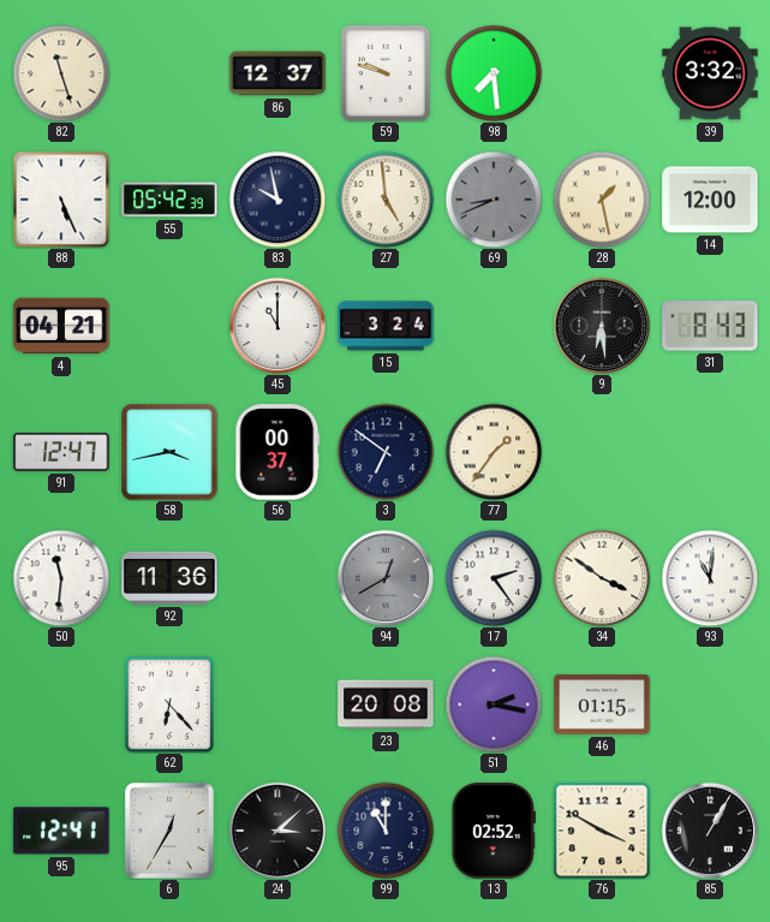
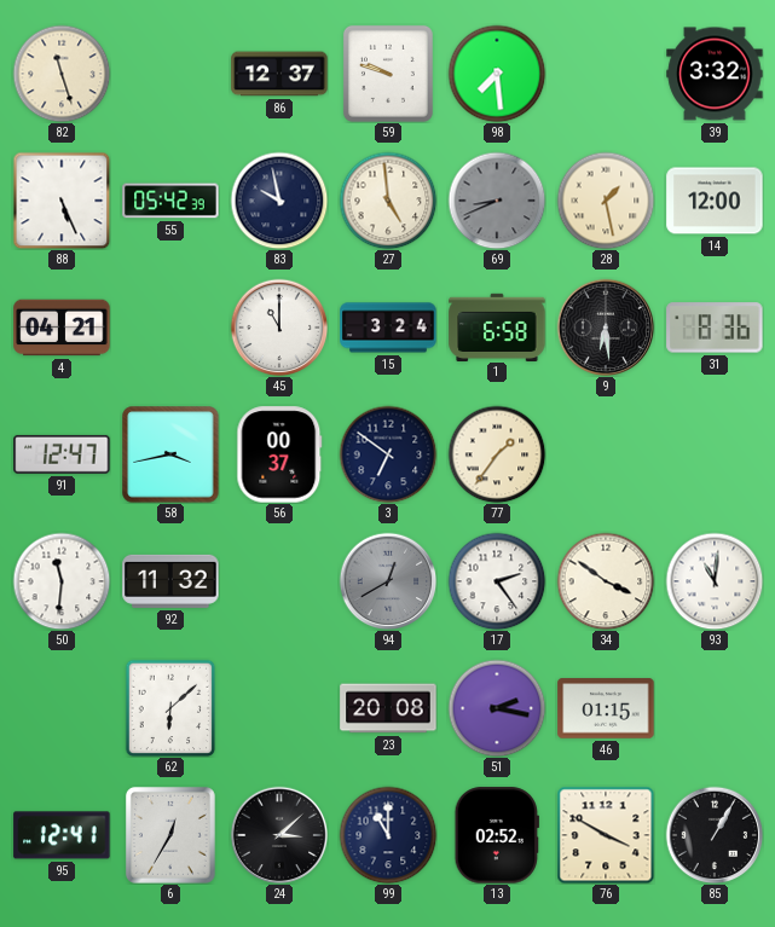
1: none -> 6:58 (497, 326)
31: 8:43 -> 8:36 (715, 328)
92: 11:36 -> 11:32 (170, 581)
62: 6:23 -> 6:08 (170, 708)
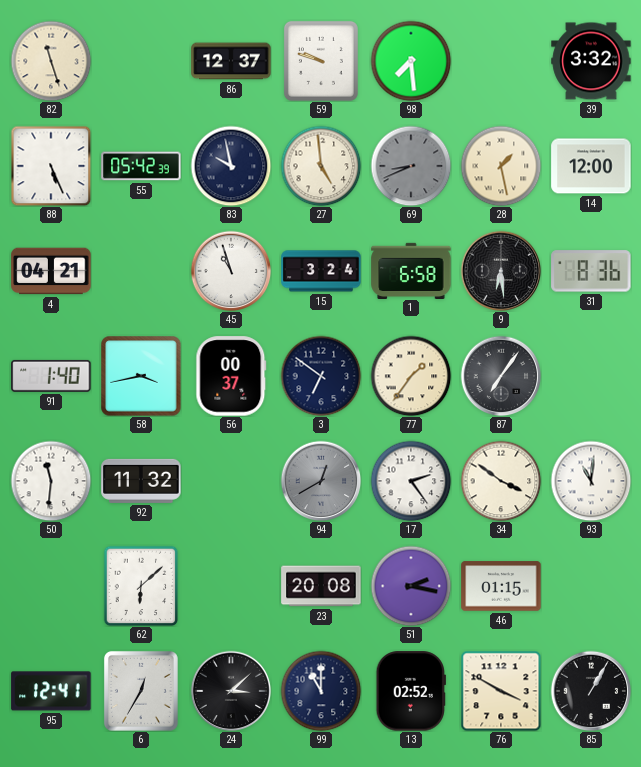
45: 11:00 -> 10:57 (231, 271)
91: 12:47 -> 1:40 (51, 376)
87: none -> 7:06 (501, 376)
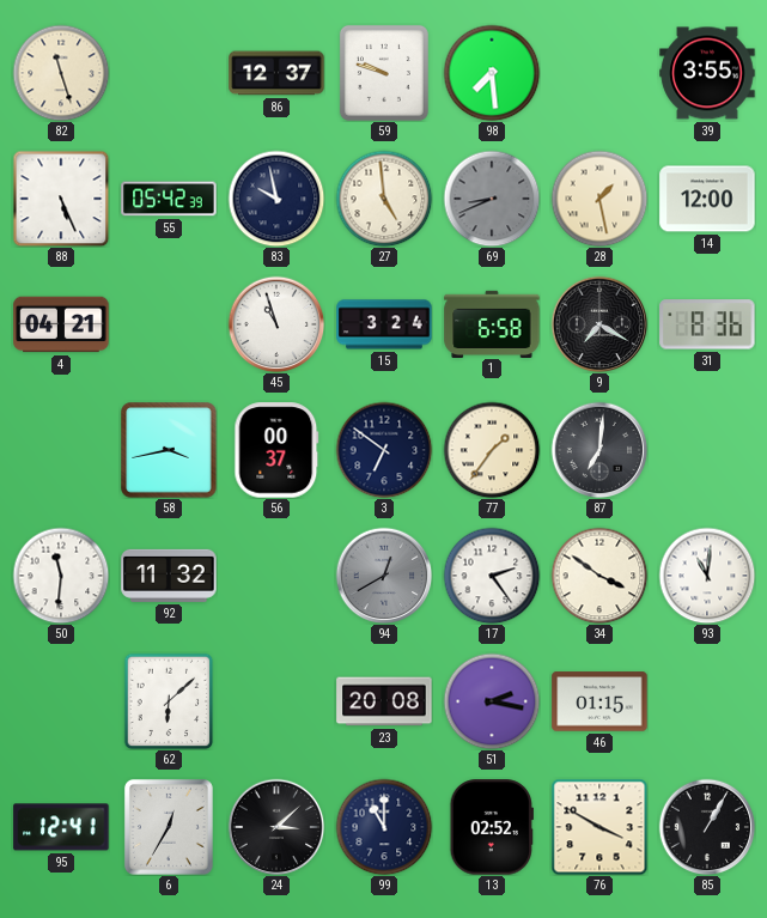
39: 3:32 -> 3:55 (707, 73)
9: 6:29 -> 7:20 (599, 324)
91: 1:40 -> none (51, 376)
87: 7:06 -> 7:01 (599, 450)
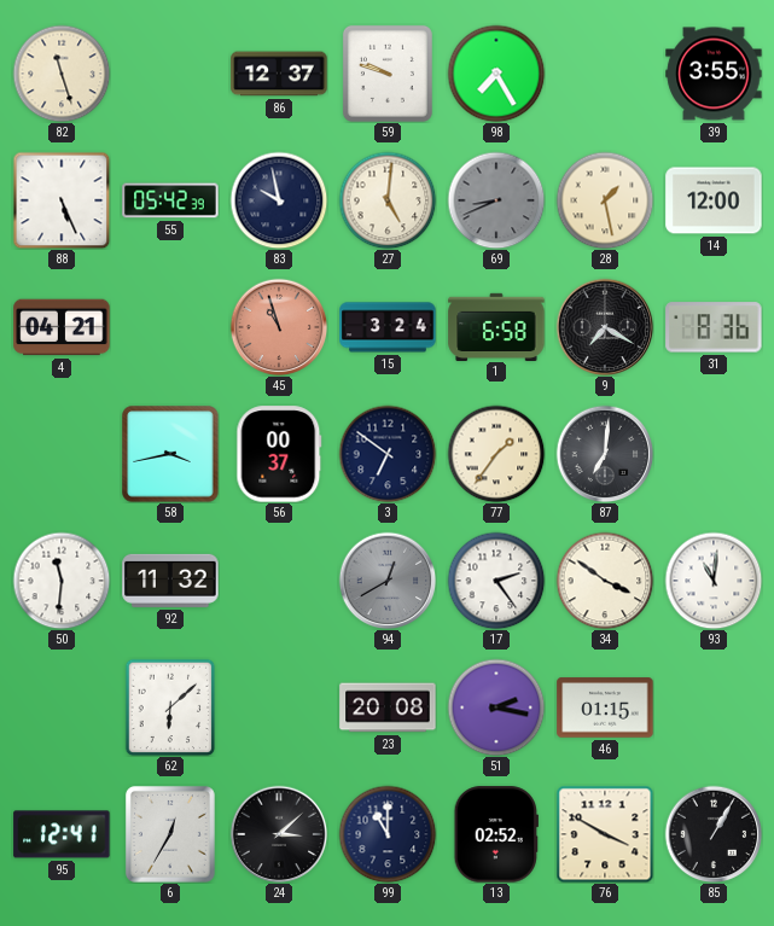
98: 7:29 -> 7:25 (496, 74)
27: 4:59 -> 5:01 (388, 200)
45 dial: white -> salmon (279, 327)
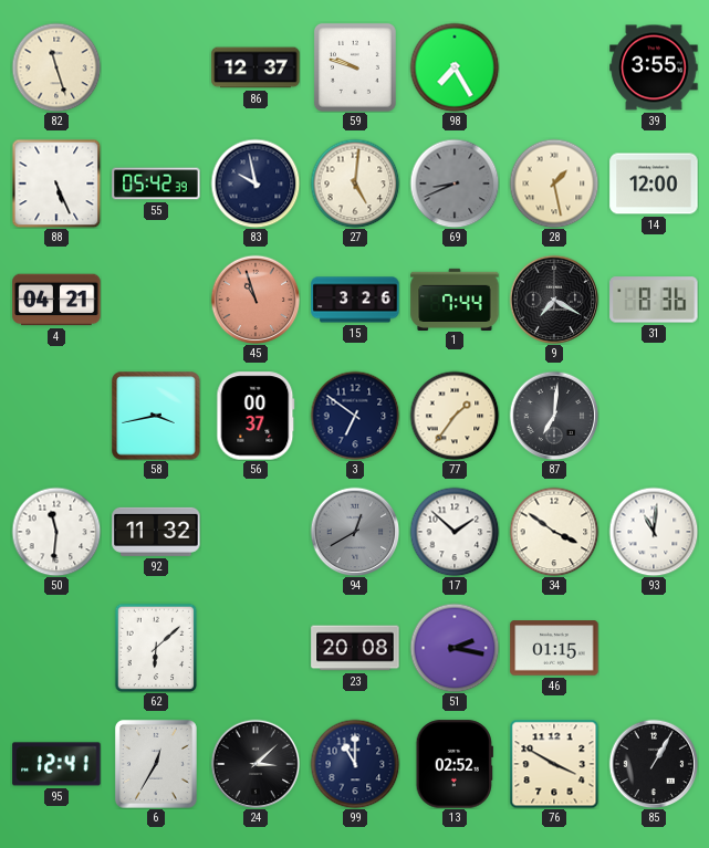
15: 3:24 -> 3:26 (355, 300)
1: 6:58 -> 7:44 (455, 299)
17: 2:24 -> 1:52 (455, 532)
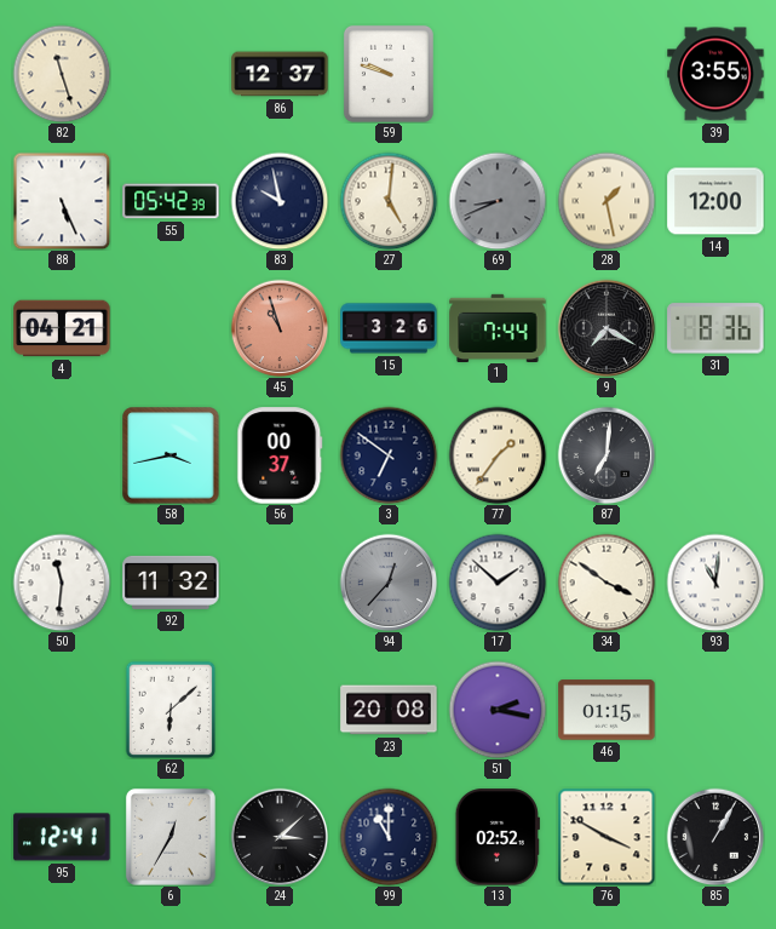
98: 7:25 -> none (455, 67)
94: 12:40 -> 12:37 (389, 583)
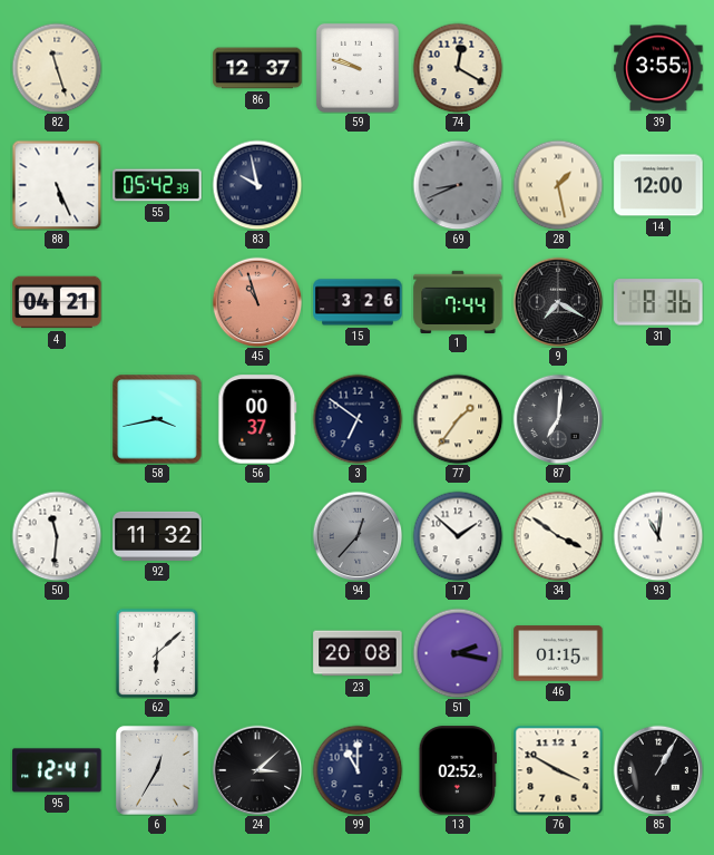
74: none -> 12:20 (458, 68)
27: 5:01 -> none (389, 201)
